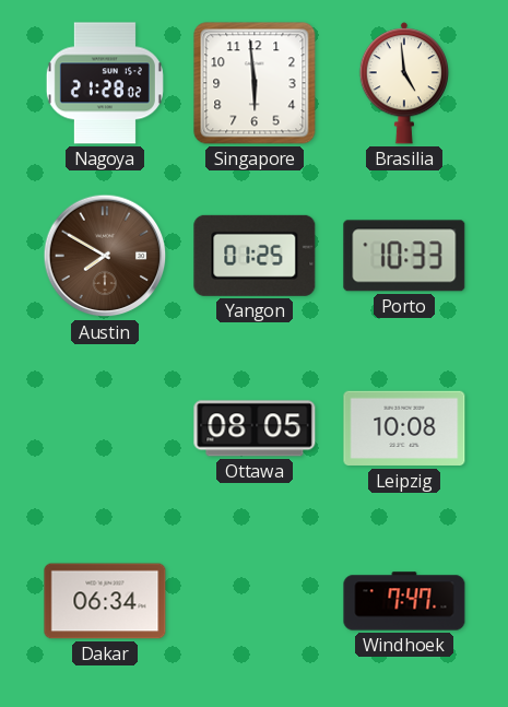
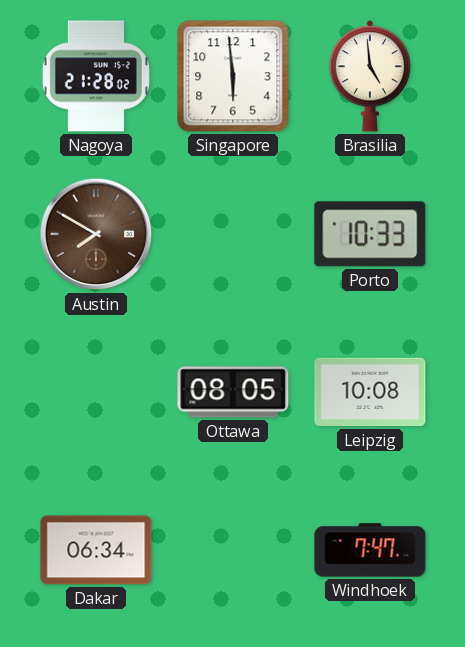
Yangon: 01:25 -> none (255, 256)
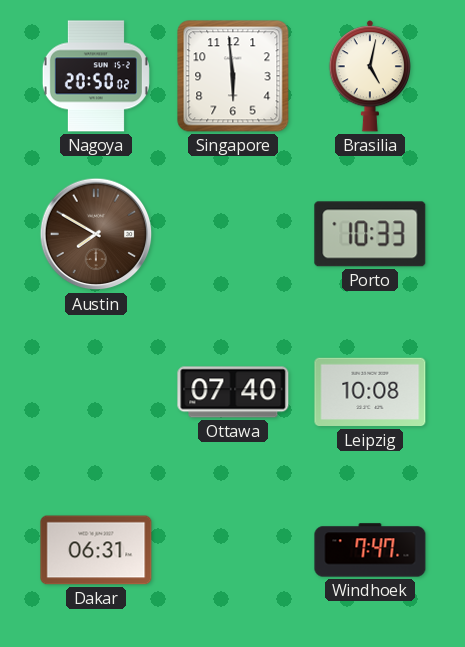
Nagoya: 21:28 -> 20:50 (96, 76)
Brasilia: 4:59 -> 5:02 (369, 76)
Ottawa: 08:05 -> 07:40 (233, 392)
Dakar: 06:34 -> 06:31 (96, 550)
